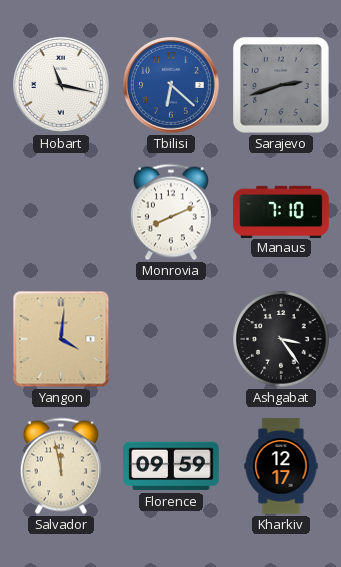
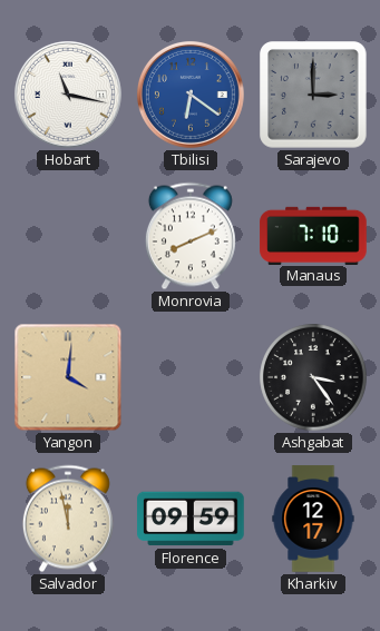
Tbilisi: 6:22 -> 6:21 (191, 95)
Sarajevo: 2:42 -> 3:00 (314, 96)
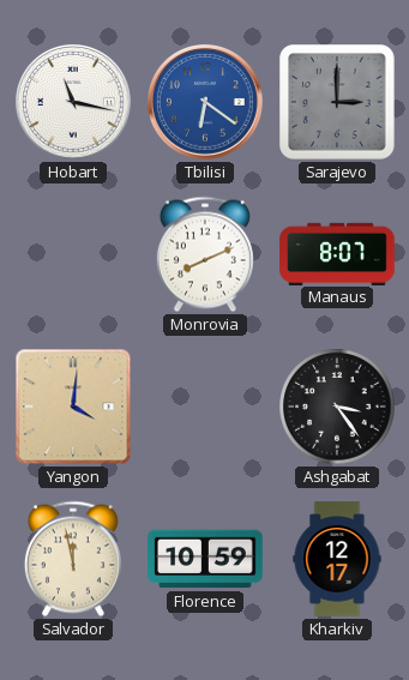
Manaus: 7:10 -> 8:07 (337, 253)
Florence: 09:59 -> 10:59 (205, 559)
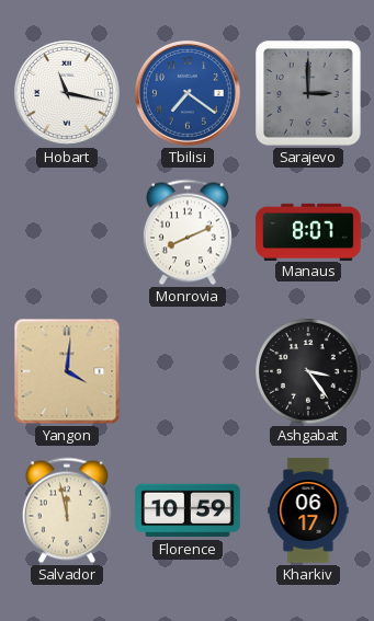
Tbilisi: 6:21 -> 7:21 (188, 93)
Kharkiv: 12:17 -> 06:17 (308, 510)
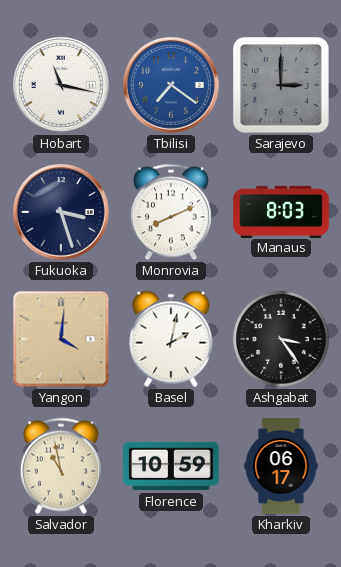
Fukuoka: none -> 3:27 (61, 212)
Manaus: 8:07 -> 8:03 (281, 211)
Basel: none -> 2:02 (171, 339)
Salvador: 11:58 -> 10:58 (61, 466)
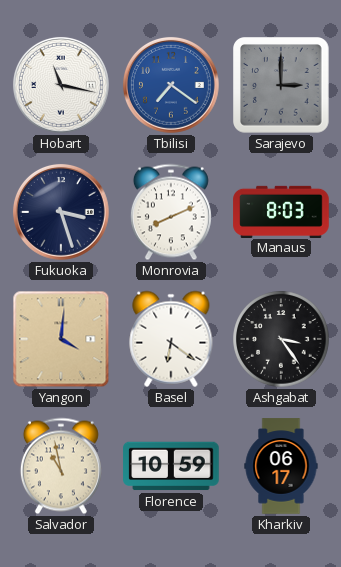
Basel: 2:02 -> 6:21 (171, 339)
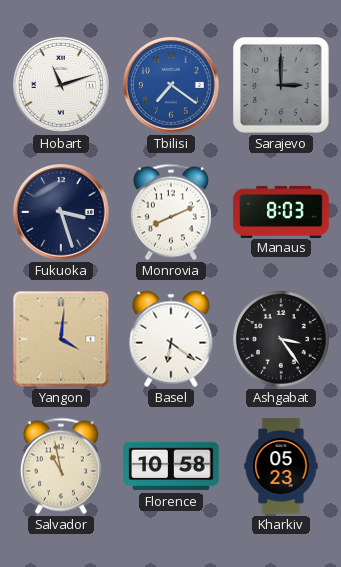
Hobart: 11:17 -> 11:12 (61, 85)
Florence: 10:59 -> 10:58 (171, 466)
Kharkiv: 06:17 -> 05:23 (281, 466)
